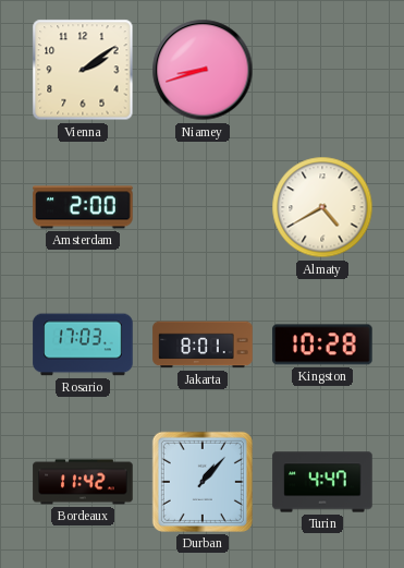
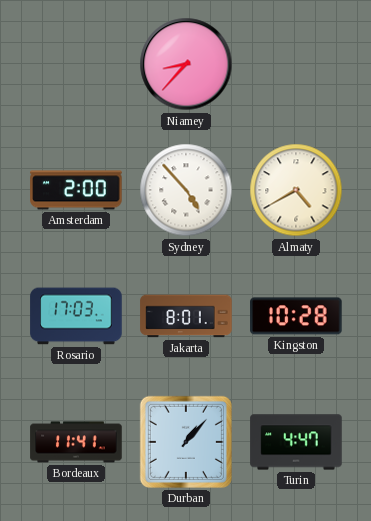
Vienna: 2:09 -> none (83, 70)
Niamey: 8:42 -> 8:37 (186, 64)
Sydney: none -> 4:53 (186, 190)
Bordeaux: 11:42 -> 11:41 (76, 442)
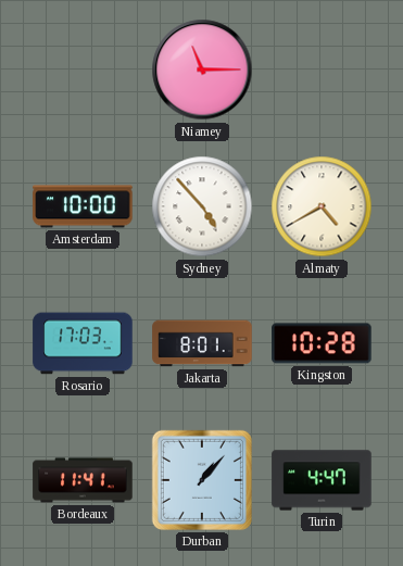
Niamey: 8:37 -> 11:15 (202, 70)
Amsterdam: 2:00 -> 10:00 (83, 206)
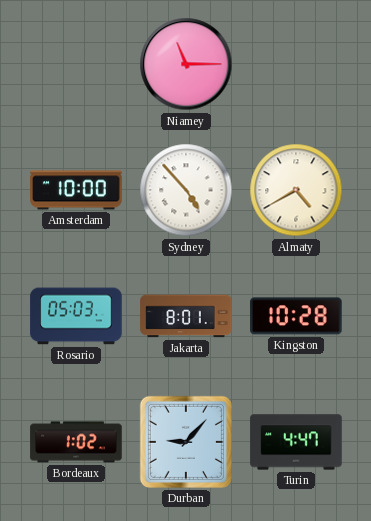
Rosario: 17:03 -> 05:03 (76, 316)
Bordeaux: 11:41 -> 1:02 (76, 442)
Durban: 1:07 -> 9:07 (186, 442)
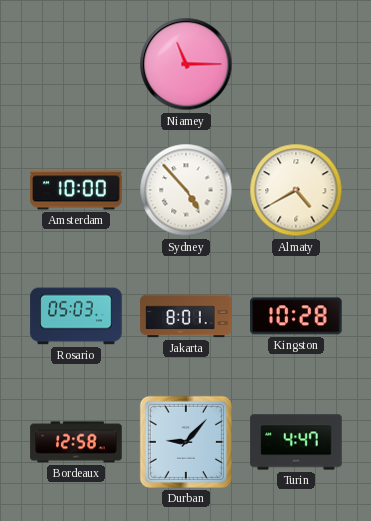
Bordeaux: 1:02 -> 12:58 (76, 442)
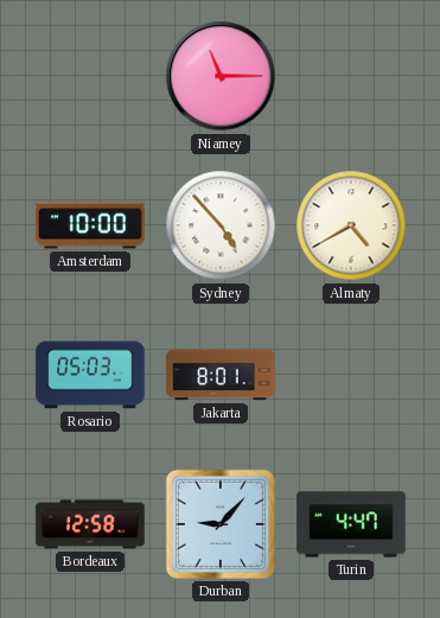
Kingston: 10:28 -> none (296, 316)
